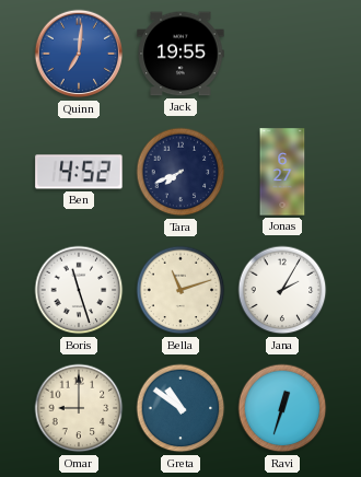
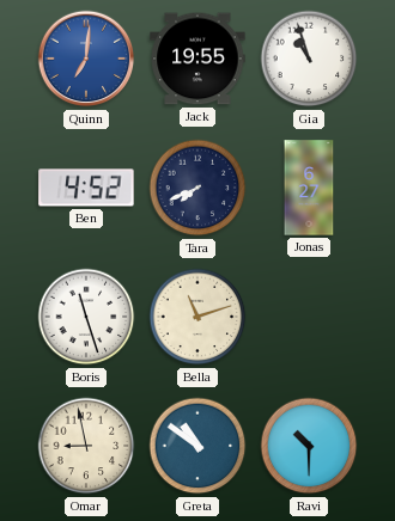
Gia: none -> 10:57 (309, 59)
Jana: 2:05 -> none (282, 290)
Omar: 9:00 -> 8:58 (86, 446)
Ravi: 12:33 -> 10:30 (309, 446)
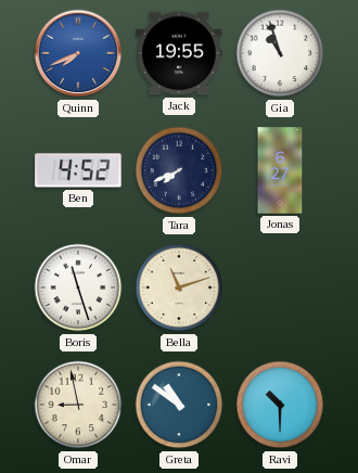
Quinn: 7:01 -> 7:41 (78, 53)
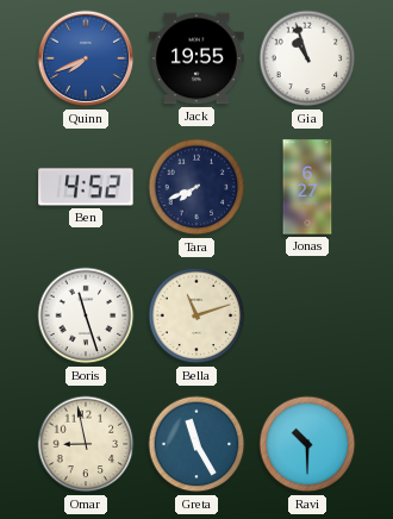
Greta: 10:51 -> 11:25 (196, 444)
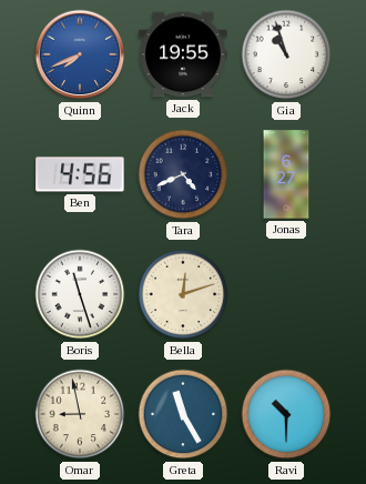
Ben: 4:52 -> 4:56 (80, 174)
Tara: 7:41 -> 4:41 (183, 174)
Bella: 11:12 -> 12:12 (183, 294)
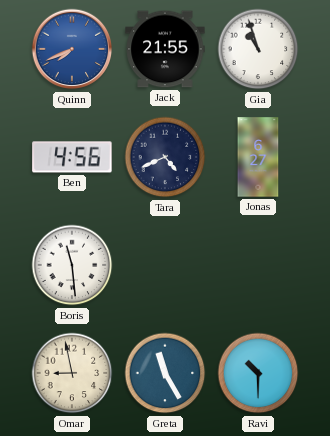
Jack: 19:55 -> 21:55 (165, 49)
Boris: 11:27 -> 11:29 (72, 265)
Bella: 12:12 -> none (183, 294)
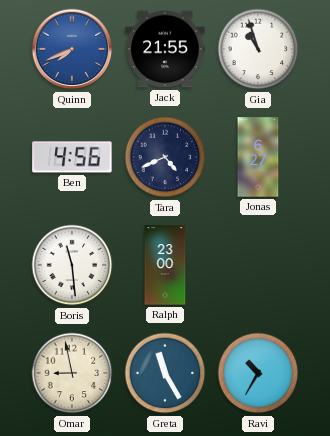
Ralph: none -> 23:00 (165, 265)
Ravi: 10:30 -> 10:35 (258, 373)
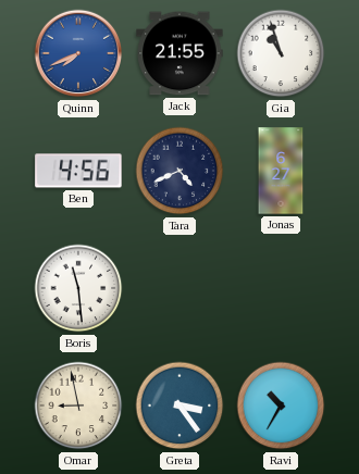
Ralph: 23:00 -> none (165, 265)
Greta: 11:25 -> 3:24 (179, 406)
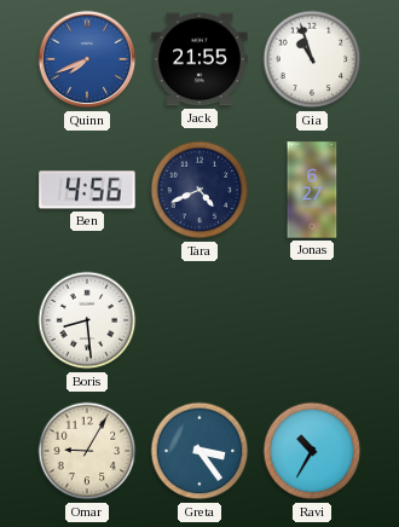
Boris: 11:29 -> 8:29 (87, 320)
Omar: 8:58 -> 9:05 (87, 451)
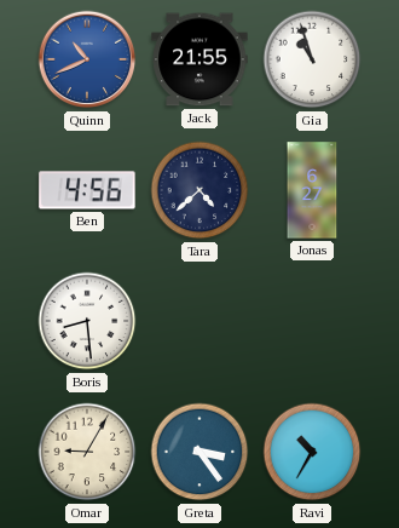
Quinn: 7:41 -> 10:41 (87, 59)
Tara: 4:41 -> 4:38 (199, 190)
